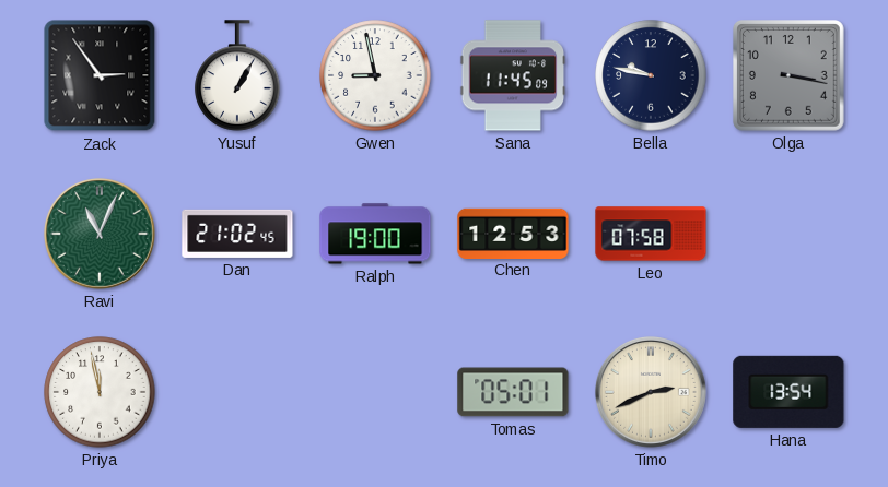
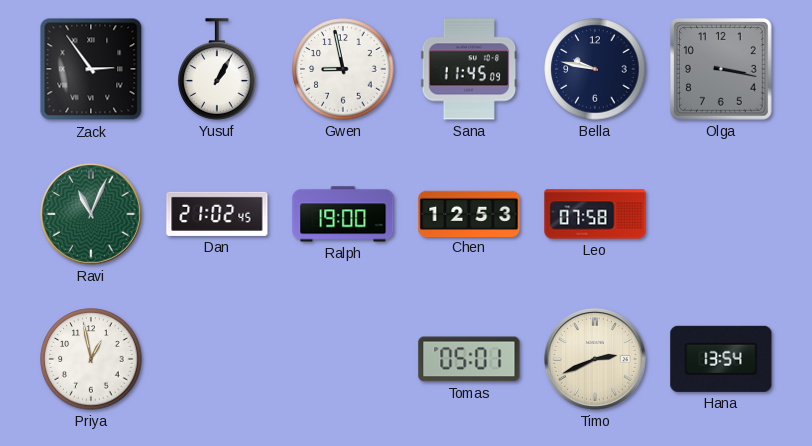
Priya: 11:58 -> 12:58 (91, 359)
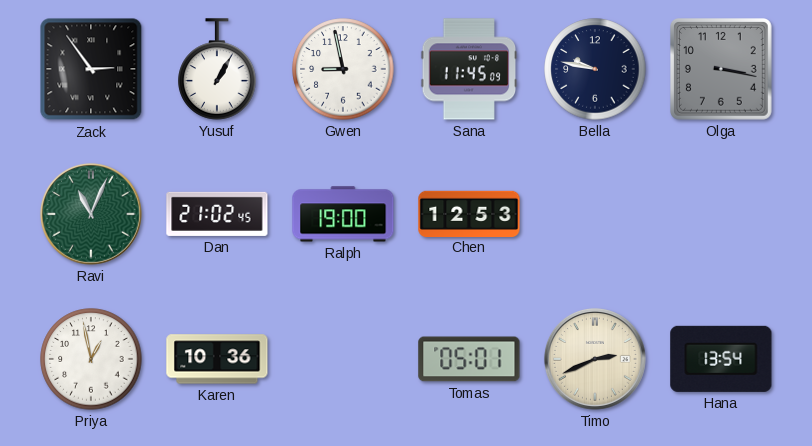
Leo: 07:58 -> none (595, 214)
Karen: none -> 10:36 (217, 359)
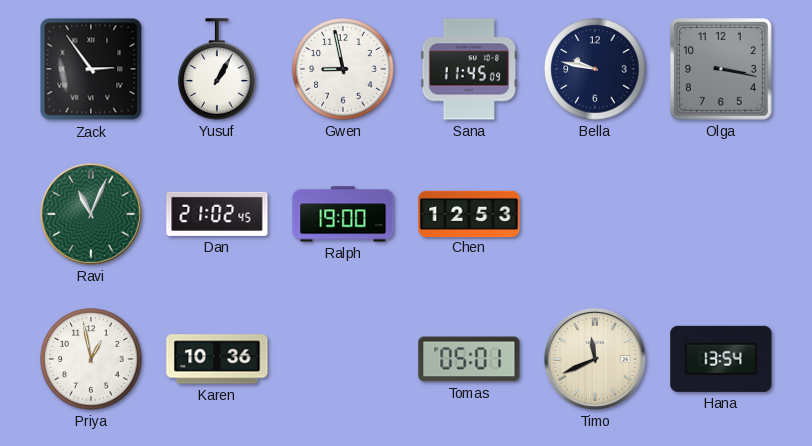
Timo: 2:41 -> 11:41 (595, 359)
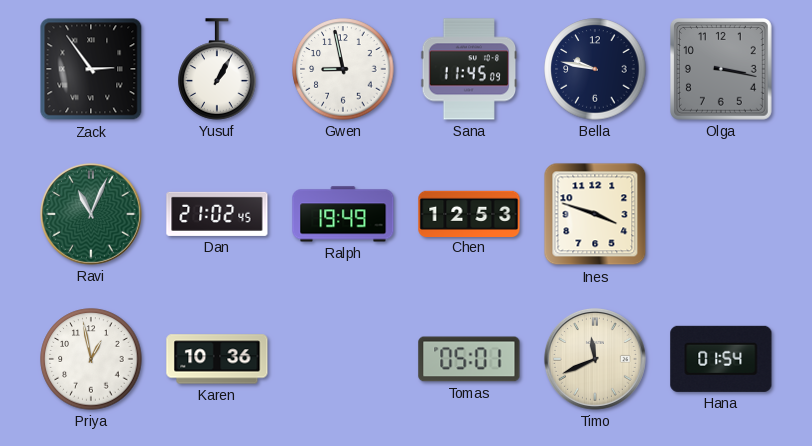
Ralph: 19:00 -> 19:49 (343, 214)
Ines: none -> 3:48 (595, 214)
Hana: 13:54 -> 01:54 (721, 359)
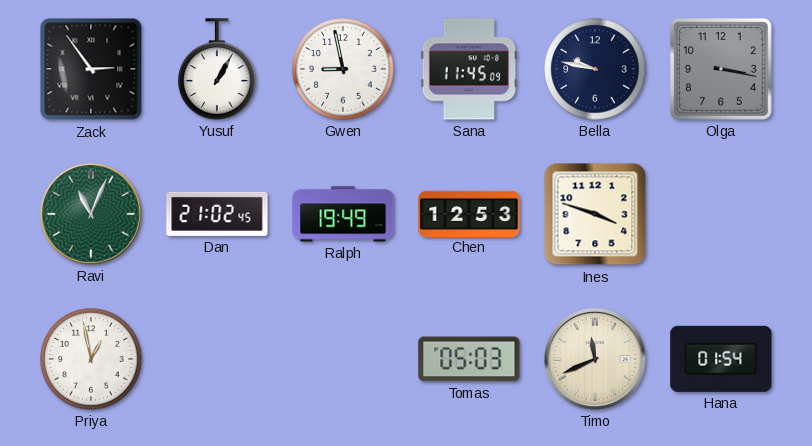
Karen: 10:36 -> none (217, 359)
Tomas: 05:01 -> 05:03 (469, 359)
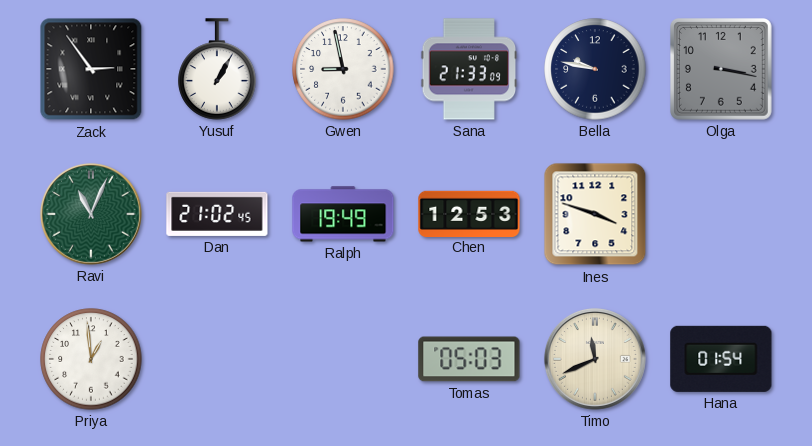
Sana: 11:45 -> 21:33 (469, 69)
Priya: 12:58 -> 12:59 (91, 359)
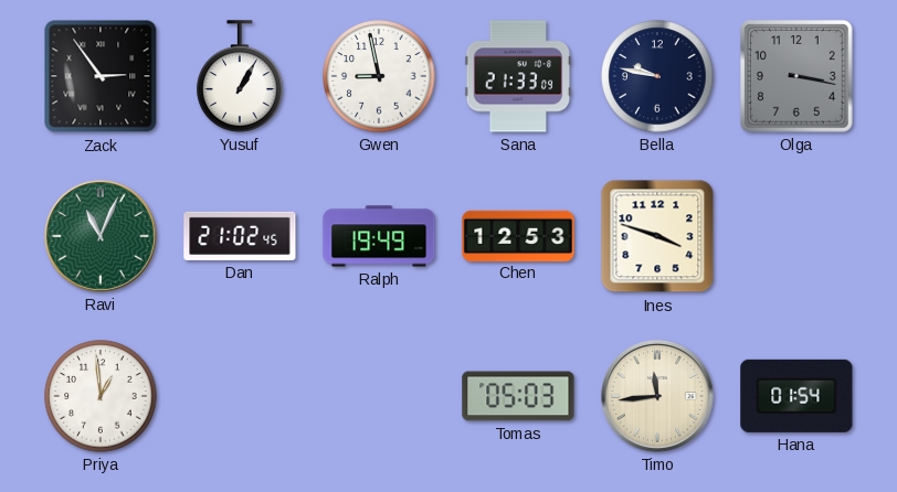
Timo: 11:41 -> 11:44 (657, 396)
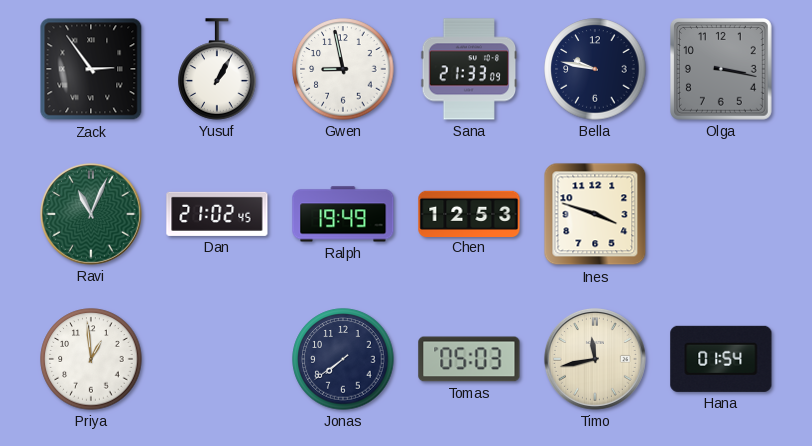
Jonas: none -> 7:39 (343, 359)
Timo: 11:44 -> 11:43 (595, 359)
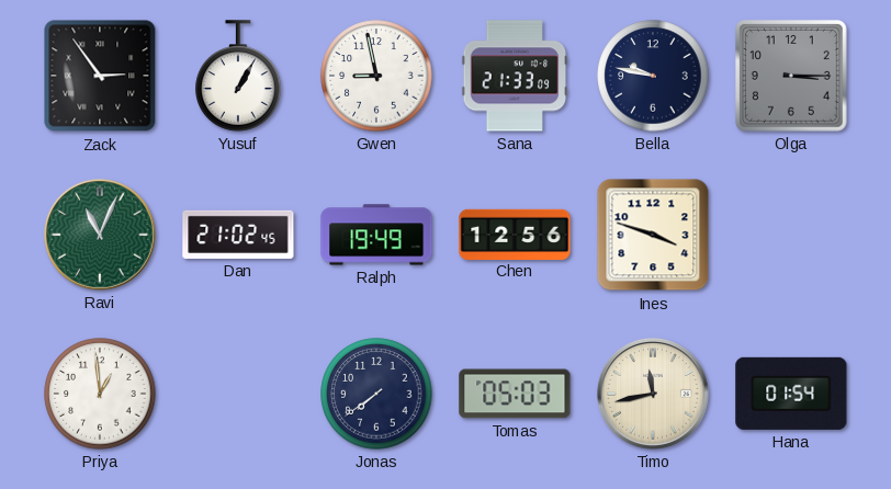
Olga: 3:17 -> 3:15 (792, 77)
Chen: 12:53 -> 12:56 (515, 234)
